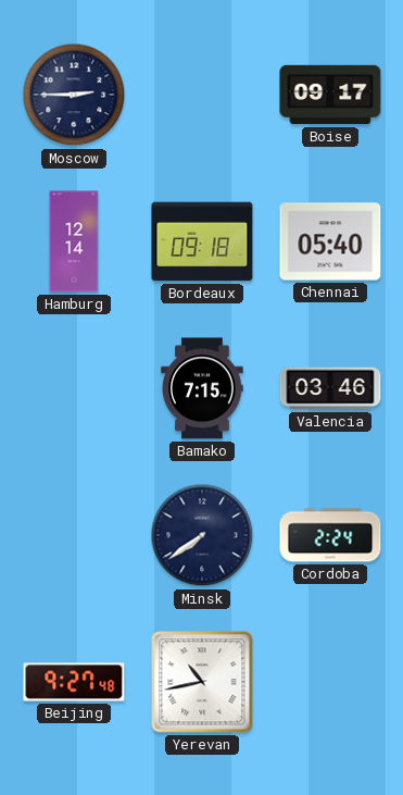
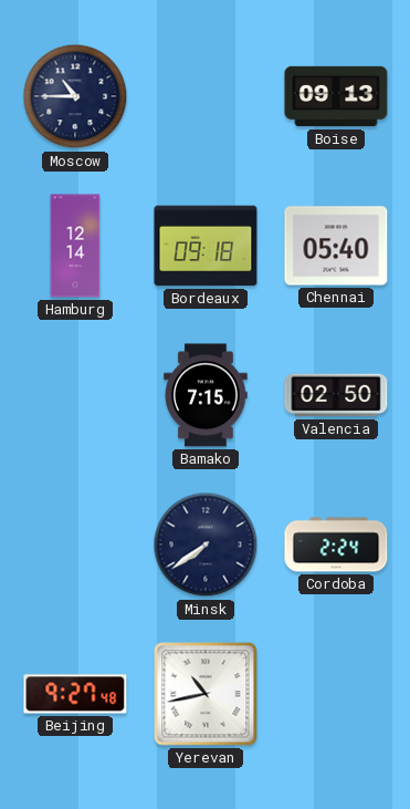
Moscow: 2:45 -> 10:45 (75, 96)
Boise: 09:17 -> 09:13 (336, 96)
Valencia: 03:46 -> 02:50 (336, 395)
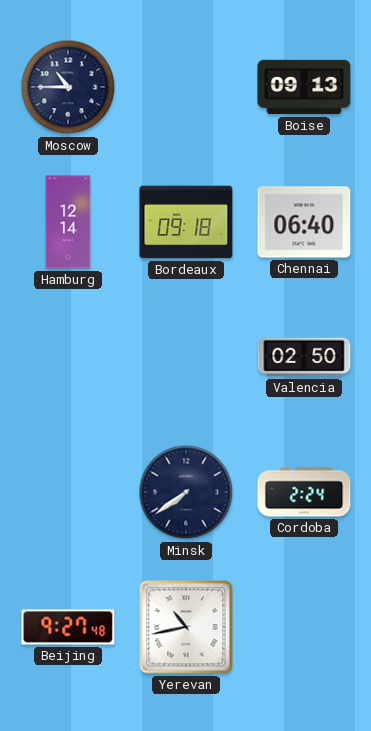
Chennai: 05:40 -> 06:40 (304, 222)
Bamako: 7:15 -> none (206, 395)
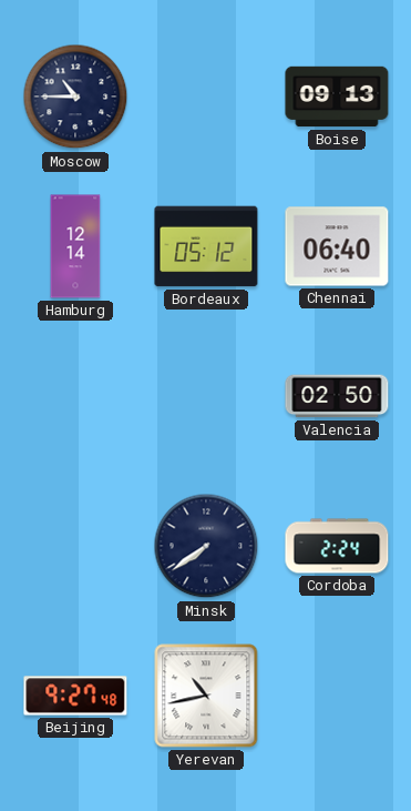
Bordeaux: 09:18 -> 05:12 (206, 246)
